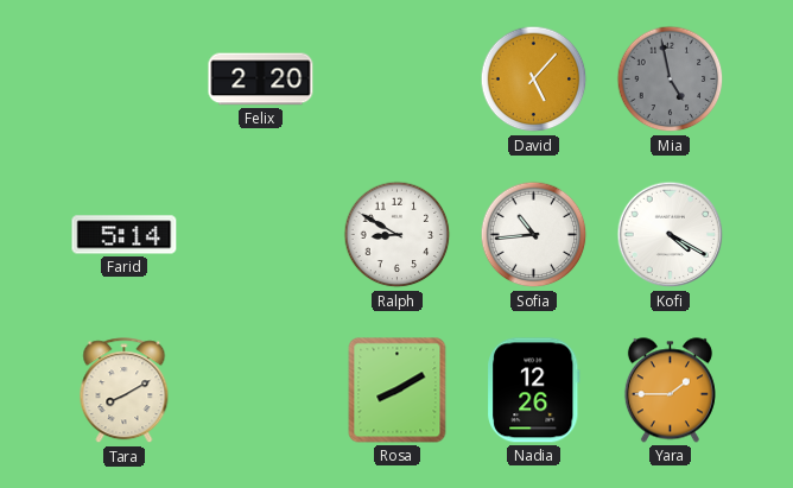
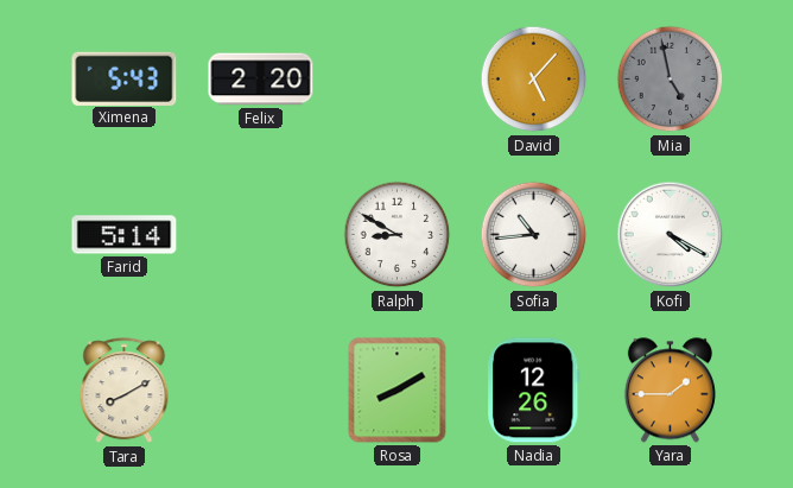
Ximena: none -> 5:43 (125, 78)
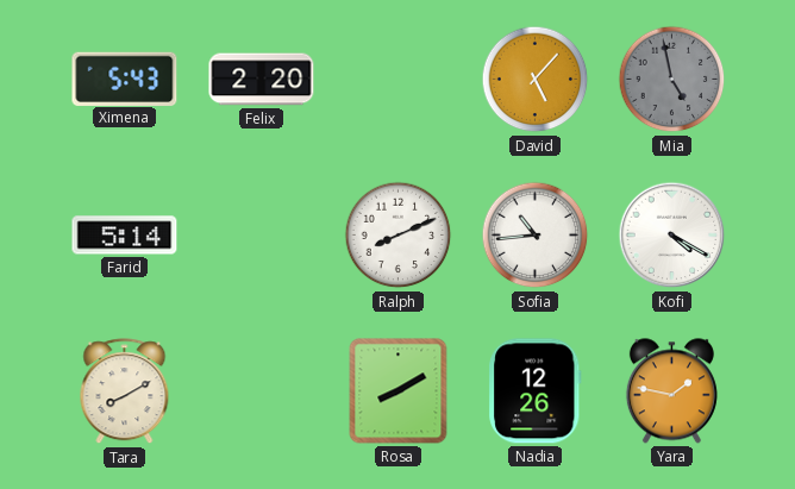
Ralph: 8:50 -> 8:11 (399, 236)
Yara: 1:45 -> 1:47 (671, 391)
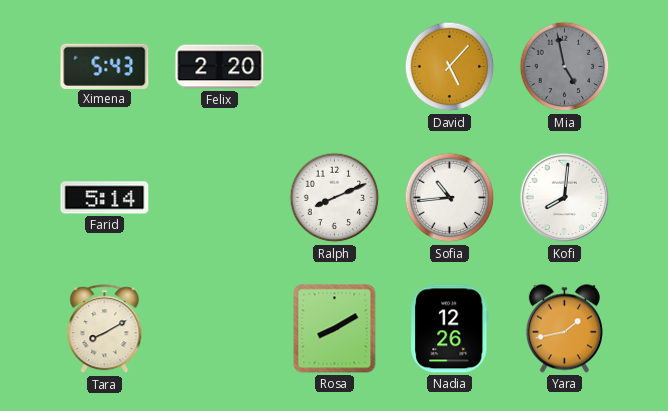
Kofi: 4:20 -> 8:01 (565, 198)
Yara: 1:47 -> 1:43 (564, 329)
